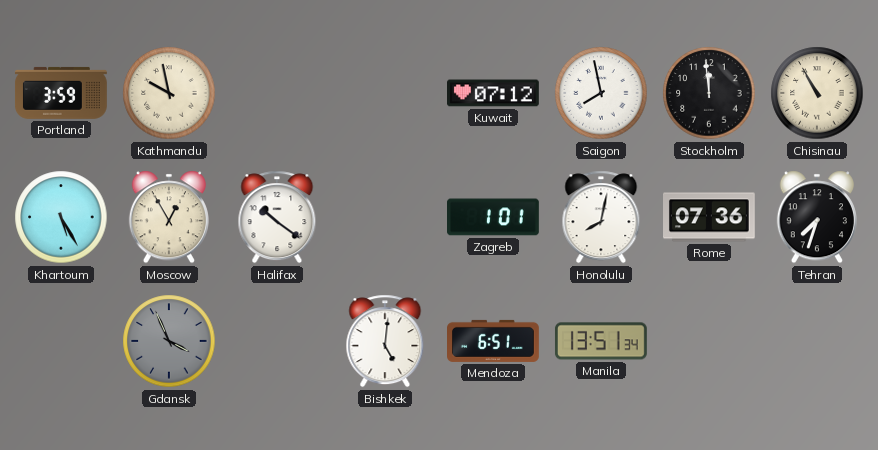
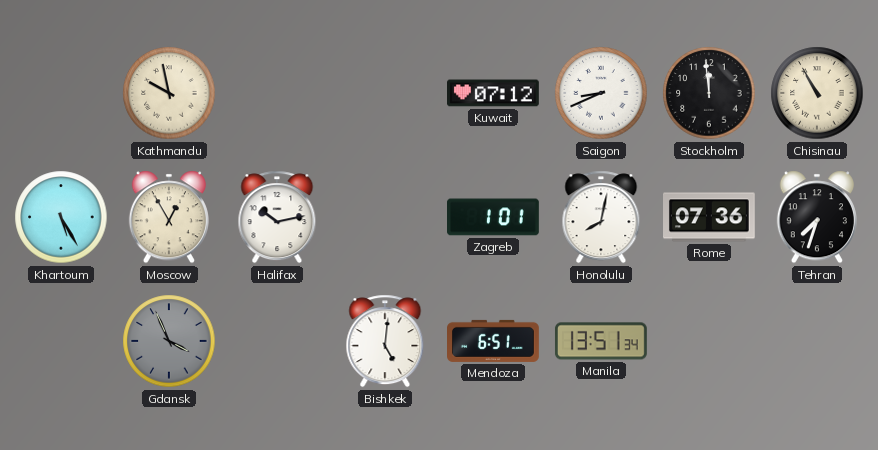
Portland: 3:59 -> none (61, 93)
Saigon: 7:58 -> 8:41 (601, 93)
Halifax: 10:21 -> 10:13 (277, 217)
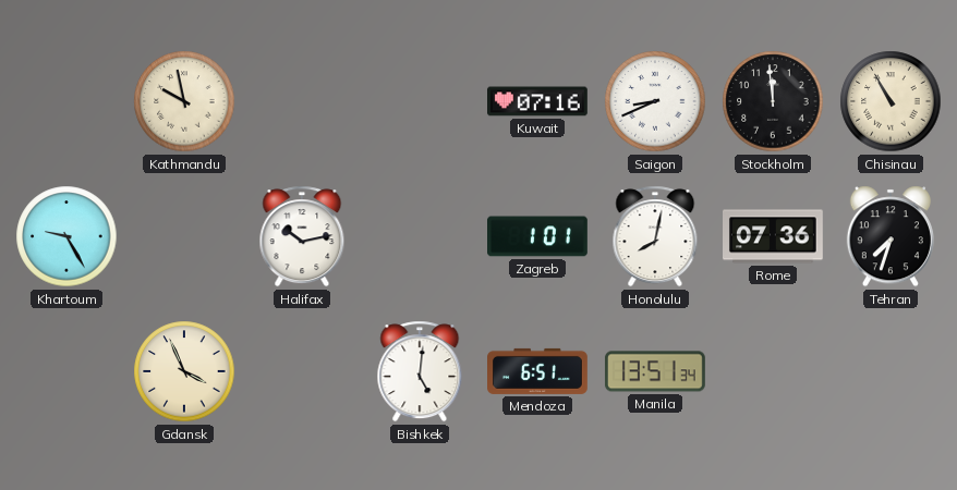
Kuwait: 07:12 -> 07:16 (538, 101)
Khartoum: 5:25 -> 9:25 (66, 236)
Moscow: 12:55 -> none (169, 217)
Gdansk dial: grey -> cream (184, 371)
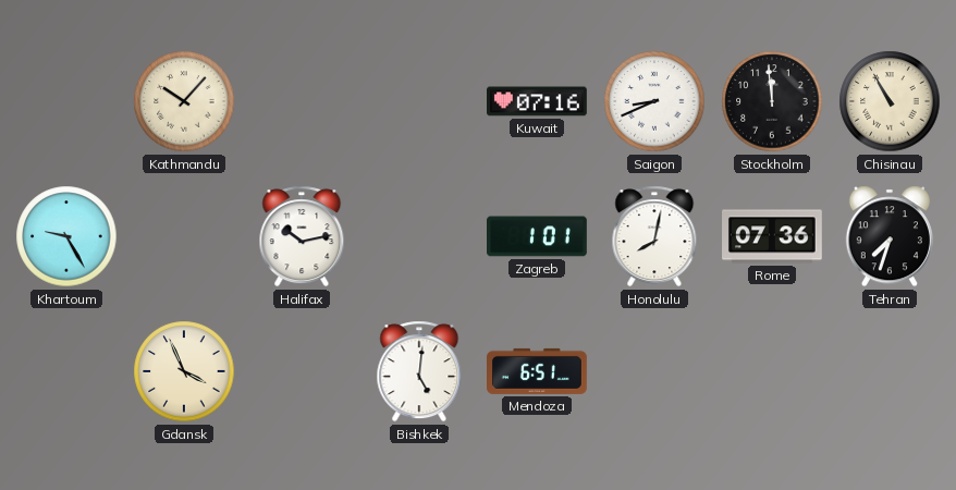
Kathmandu: 9:58 -> 10:07 (184, 101)
Manila: 13:51 -> none (655, 371)
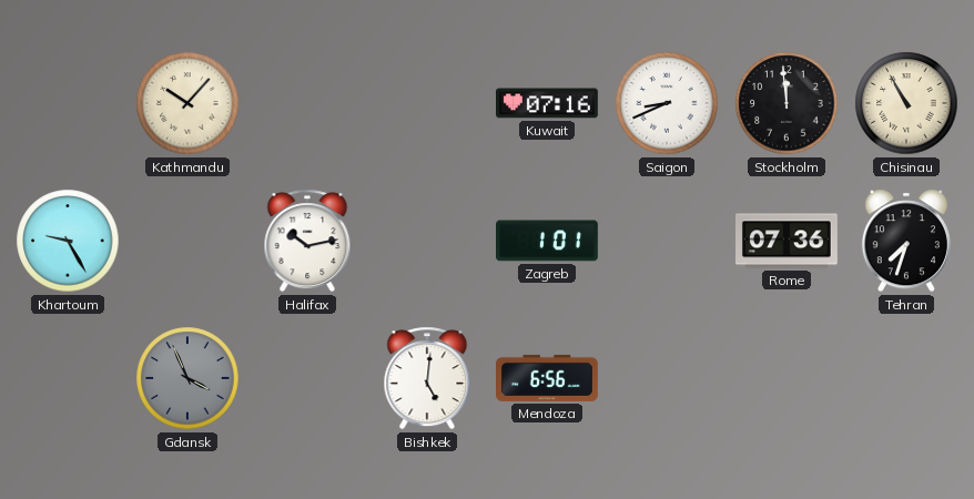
Honolulu: 8:02 -> none (654, 236)
Gdansk dial: cream -> grey (187, 378)
Mendoza: 6:51 -> 6:56 (548, 378)
